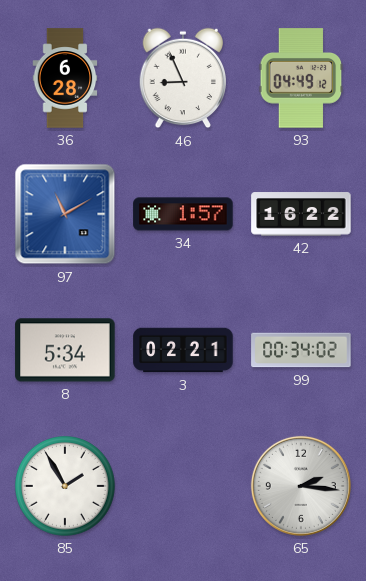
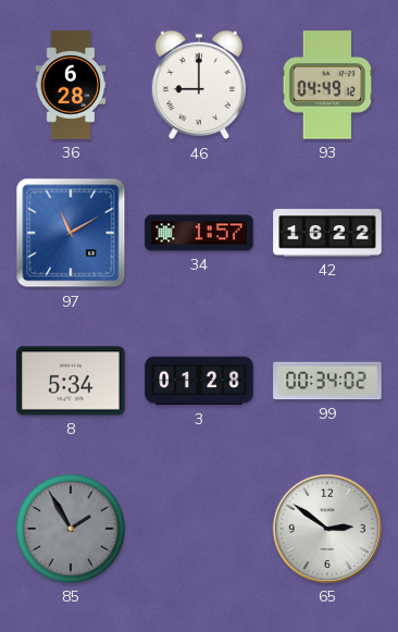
46: 8:56 -> 9:00 (199, 85)
3: 02:21 -> 01:28 (199, 381)
85 dial: white -> grey (72, 530)
65: 2:16 -> 2:51 (327, 529)
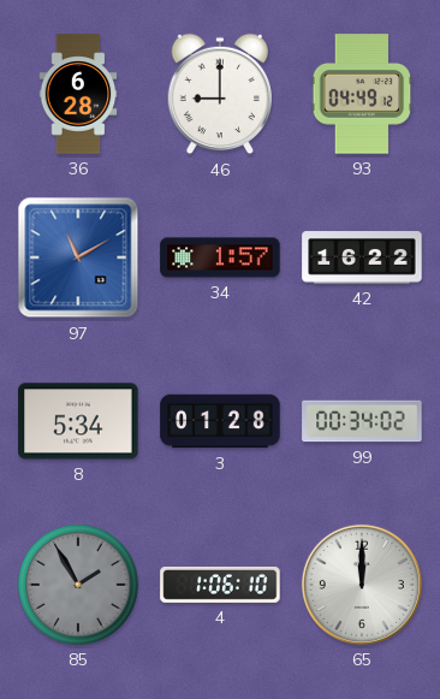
4: none -> 1:06 (220, 586)
65: 2:51 -> 12:00 (362, 585)
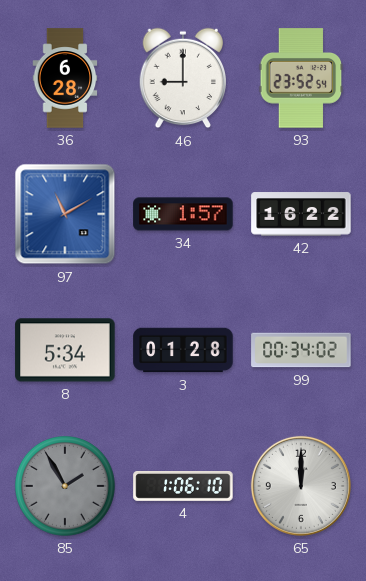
93: 04:49 -> 23:52 (301, 78)
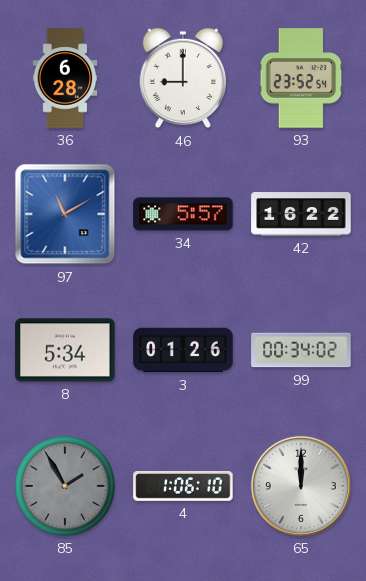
34: 1:57 -> 5:57 (183, 214)
3: 01:28 -> 01:26 (183, 350)
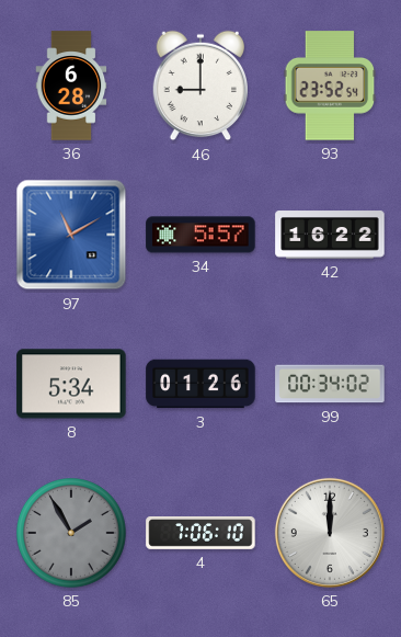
4: 1:06 -> 7:06 (200, 534)
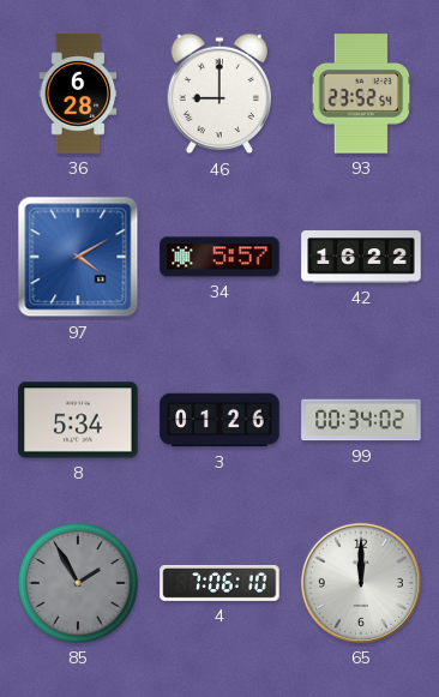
97: 11:10 -> 4:10 (78, 257)
